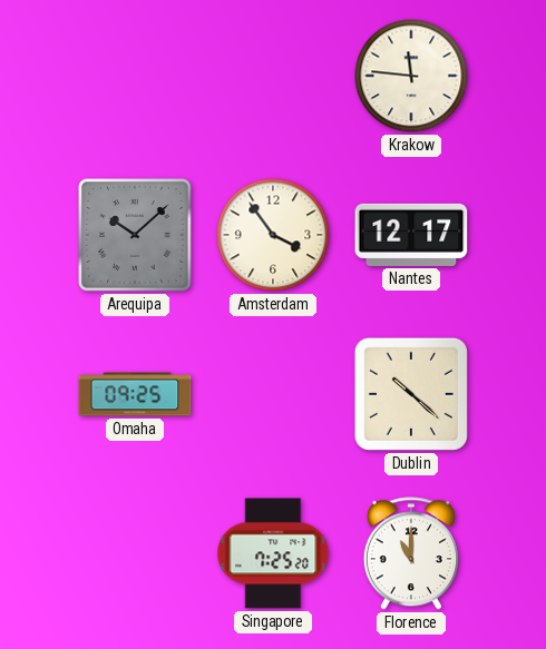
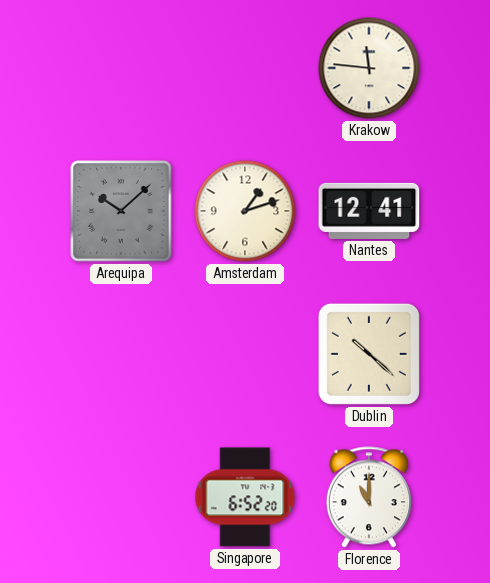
Amsterdam: 3:54 -> 1:12 (245, 211)
Nantes: 12:17 -> 12:41 (369, 211)
Omaha: 09:25 -> none (135, 394)
Singapore: 7:25 -> 6:52 (245, 497)
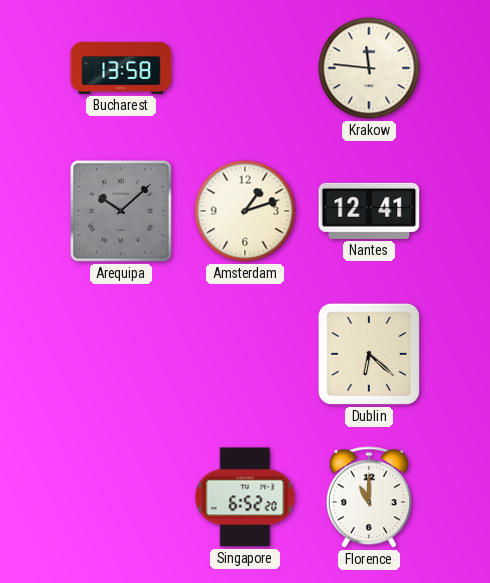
Bucharest: none -> 13:58 (121, 68)
Dublin: 10:22 -> 6:22 (369, 354)
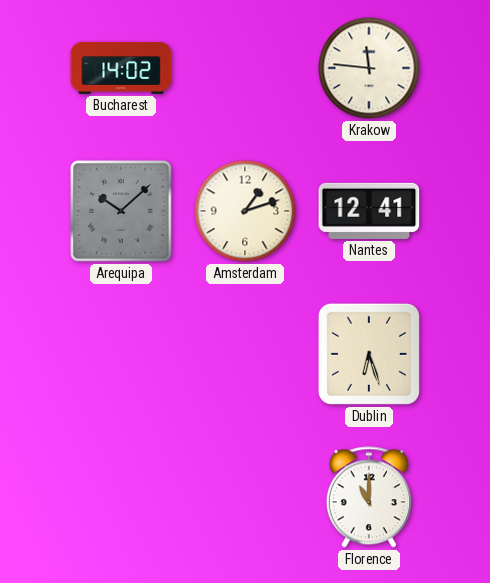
Bucharest: 13:58 -> 14:02 (121, 68)
Dublin: 6:22 -> 6:27 (369, 354)
Singapore: 6:52 -> none (245, 497)
